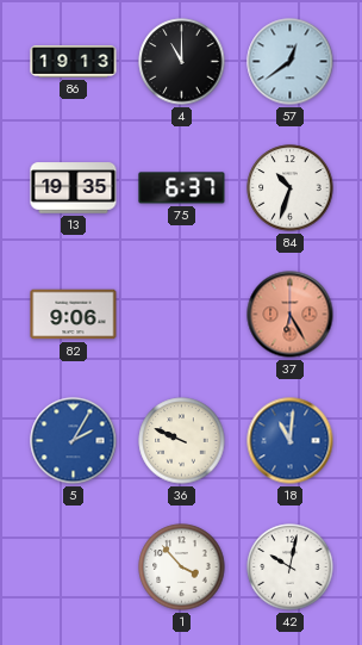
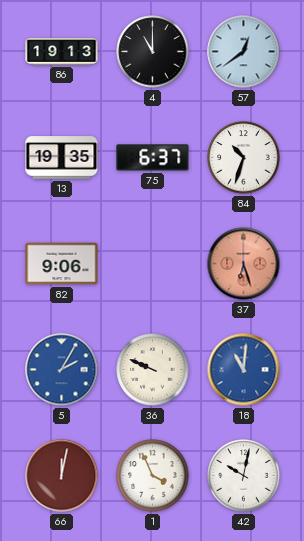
37: 6:25 -> 6:27 (244, 264)
66: none -> 12:02 (62, 476)
1: 3:53 -> 3:56 (153, 476)
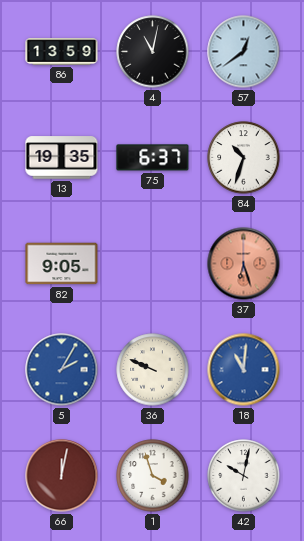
86: 19:13 -> 13:59 (62, 52)
4: 11:00 -> 11:02 (153, 52)
82: 9:06 -> 9:05 (62, 264)
1: 3:56 -> 3:57 (153, 476)
